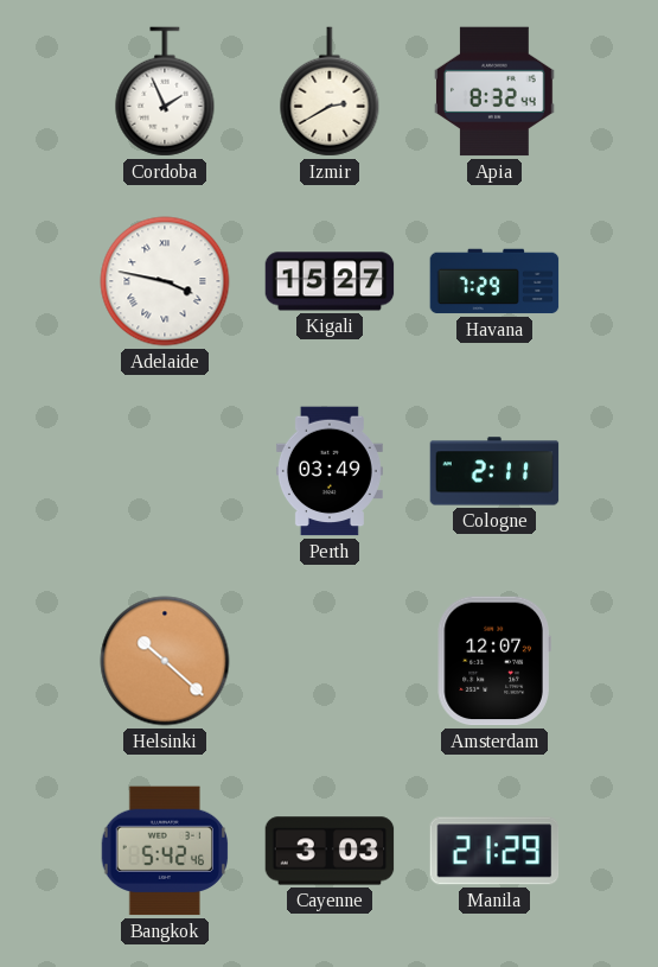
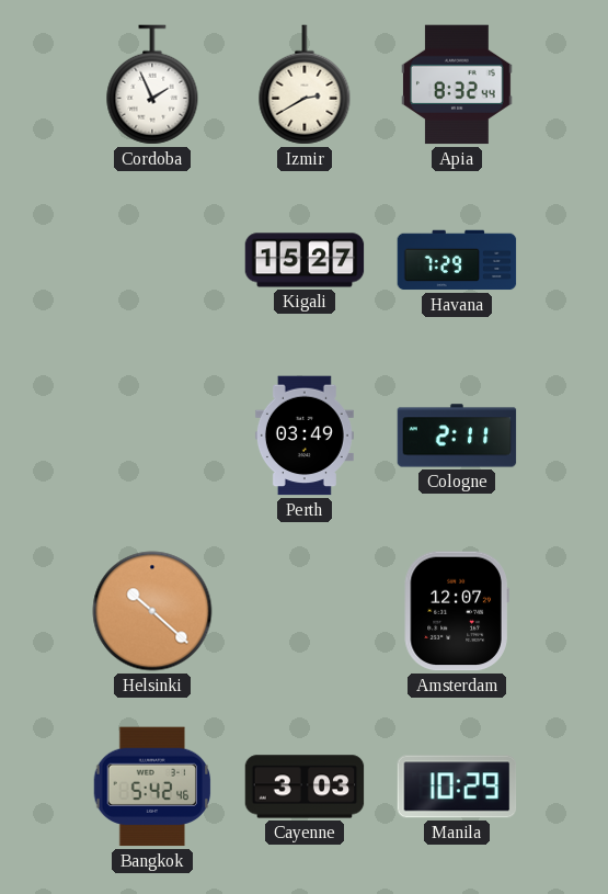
Adelaide: 3:47 -> none (165, 281)
Manila: 21:29 -> 10:29 (457, 787)
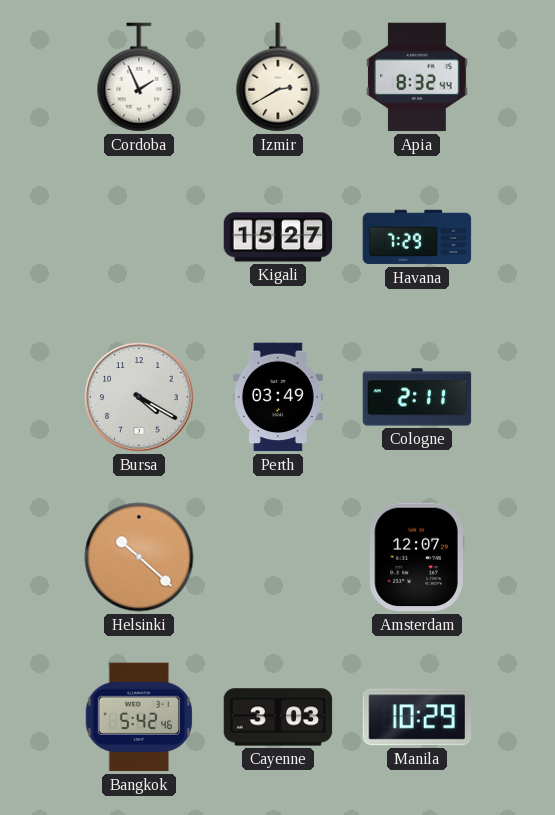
Bursa: none -> 4:20 (139, 397)
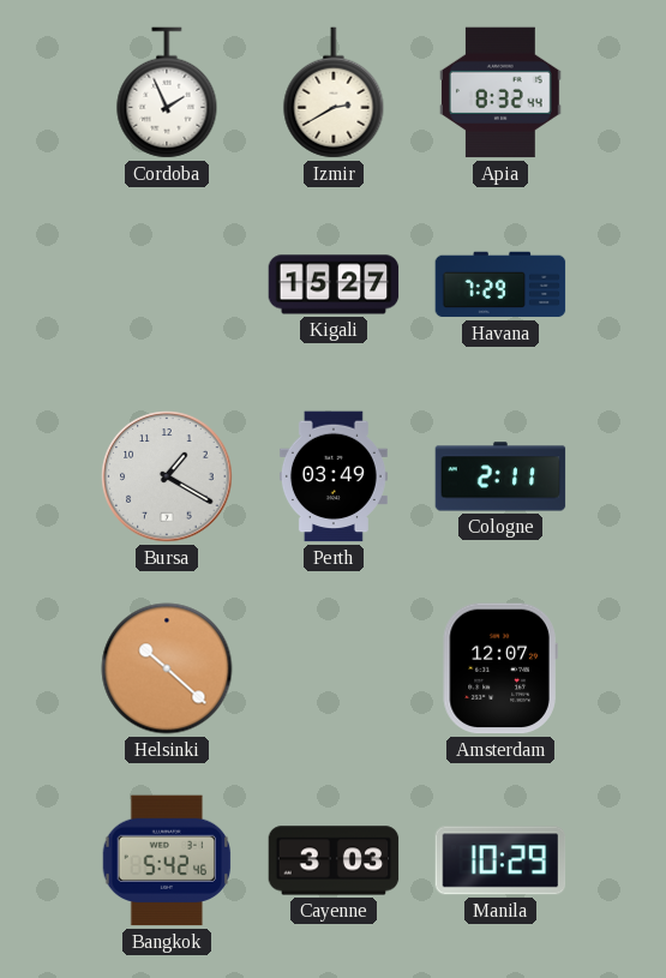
Bursa: 4:20 -> 1:20 (167, 476)
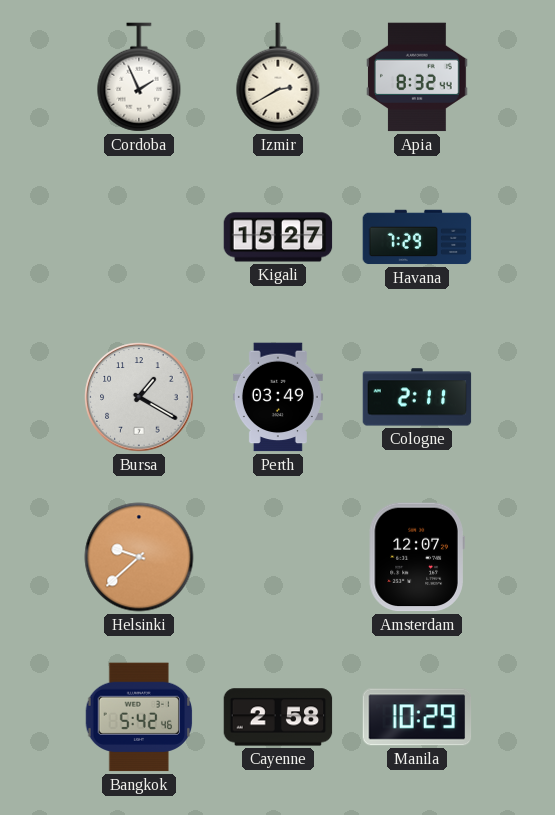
Helsinki: 10:22 -> 9:38 (139, 557)
Cayenne: 3:03 -> 2:58 (278, 717)
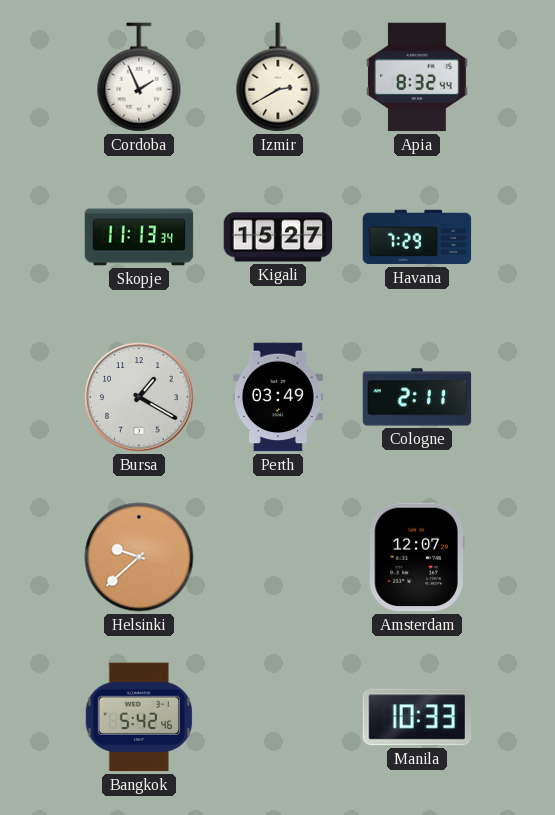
Skopje: none -> 11:13 (139, 237)
Cayenne: 2:58 -> none (278, 717)
Manila: 10:29 -> 10:33 (417, 717)
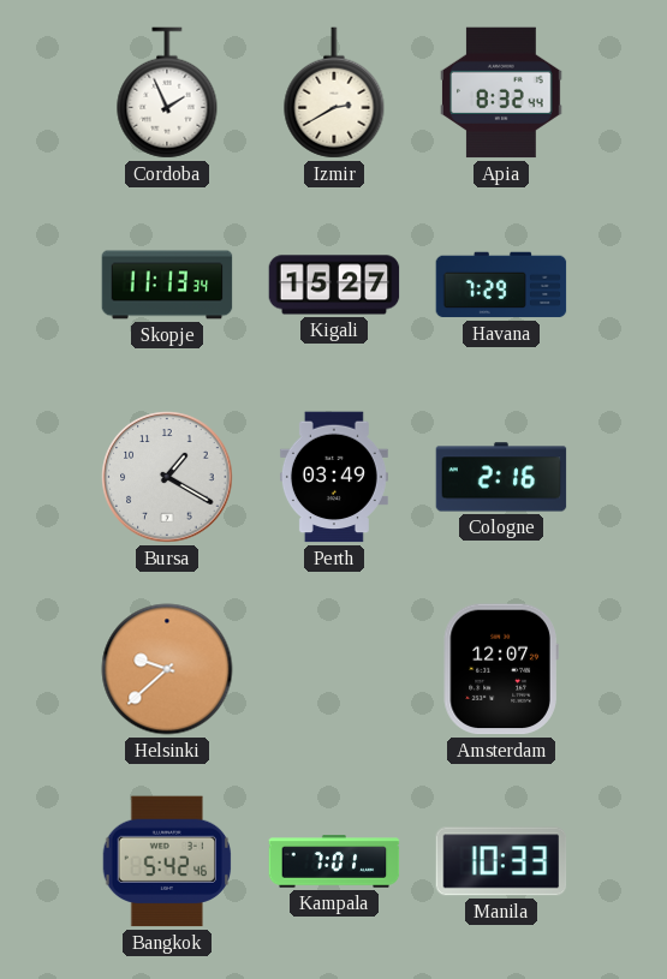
Cologne: 2:11 -> 2:16 (501, 477)
Kampala: none -> 7:01 (334, 861)
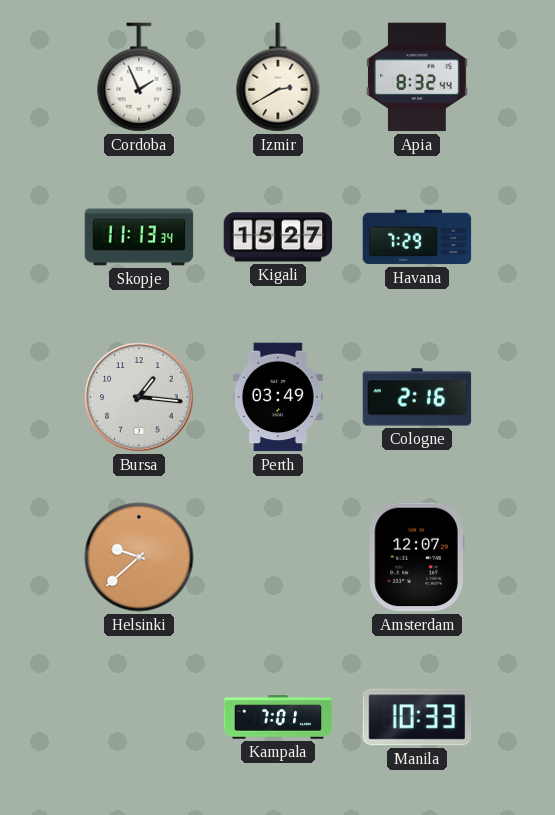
Bursa: 1:20 -> 1:16 (139, 397)
Bangkok: 5:42 -> none (167, 861)
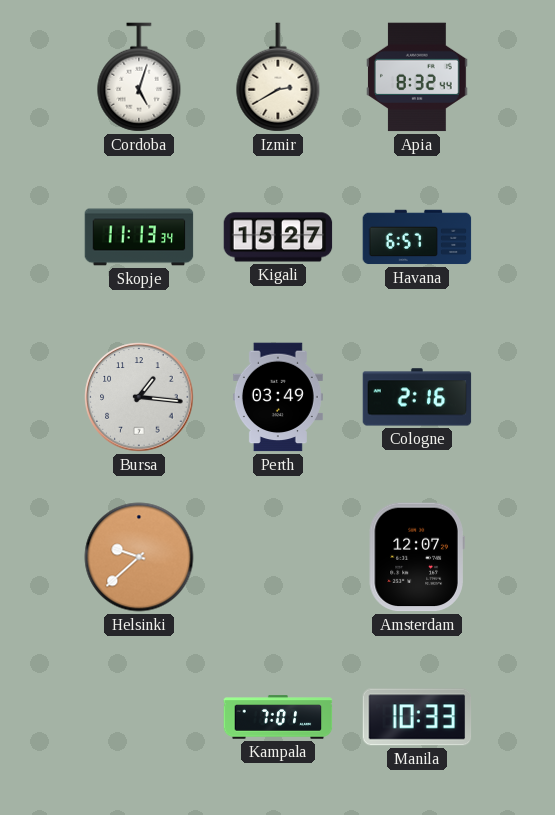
Cordoba: 1:56 -> 5:03 (139, 77)
Havana: 7:29 -> 6:57 (417, 237)
